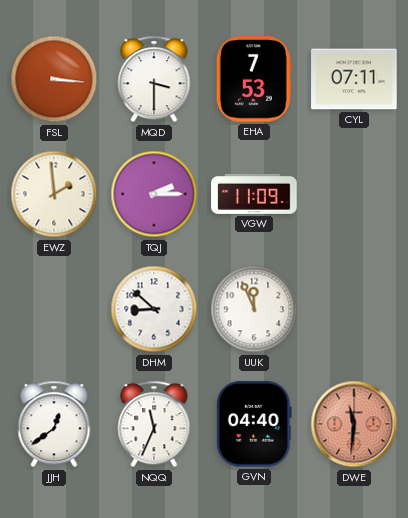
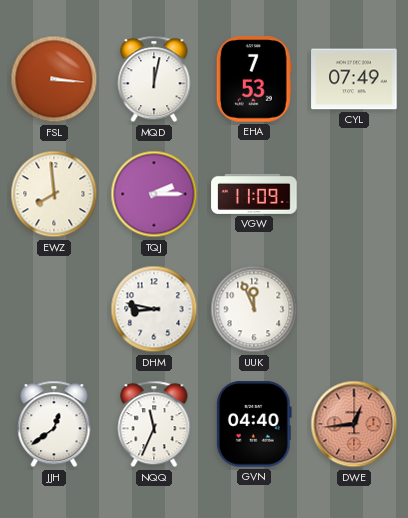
MQD: 3:30 -> 12:02 (154, 79)
CYL: 07:11 -> 07:49 (354, 79)
EWZ: 1:59 -> 7:59 (54, 194)
DHM: 8:52 -> 8:47 (154, 309)
DWE: 11:31 -> 12:44 (354, 424)
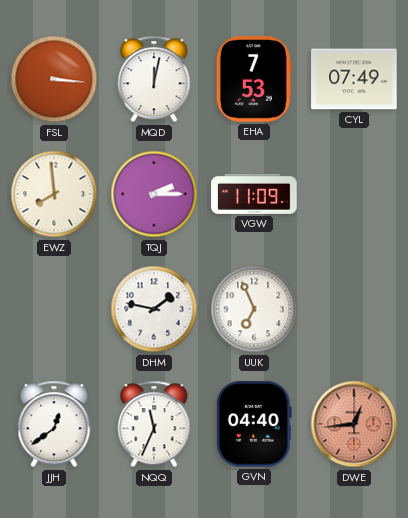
DHM: 8:47 -> 1:47 (154, 309)
UUK: 11:56 -> 6:56 (254, 309)
